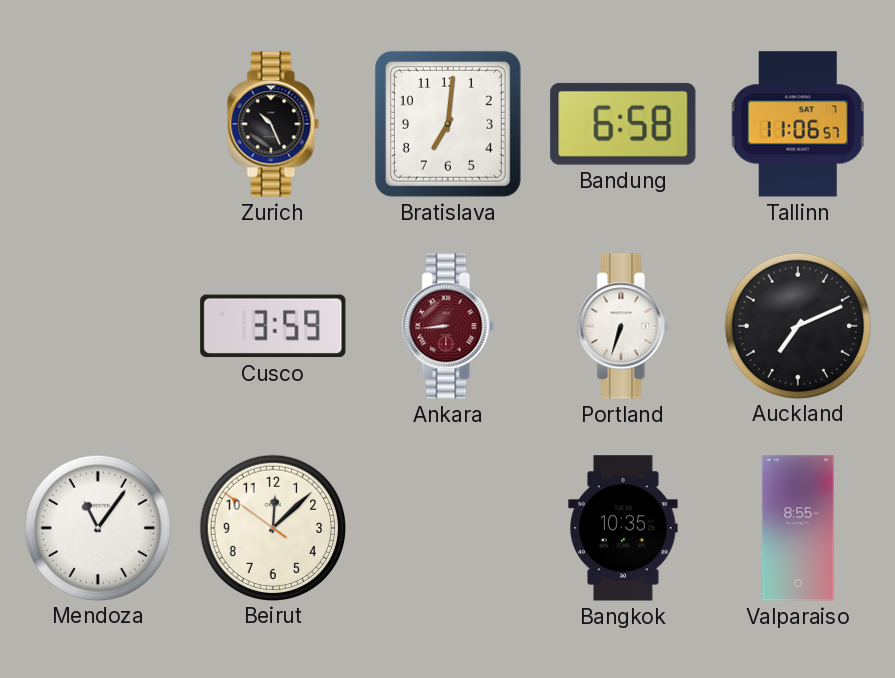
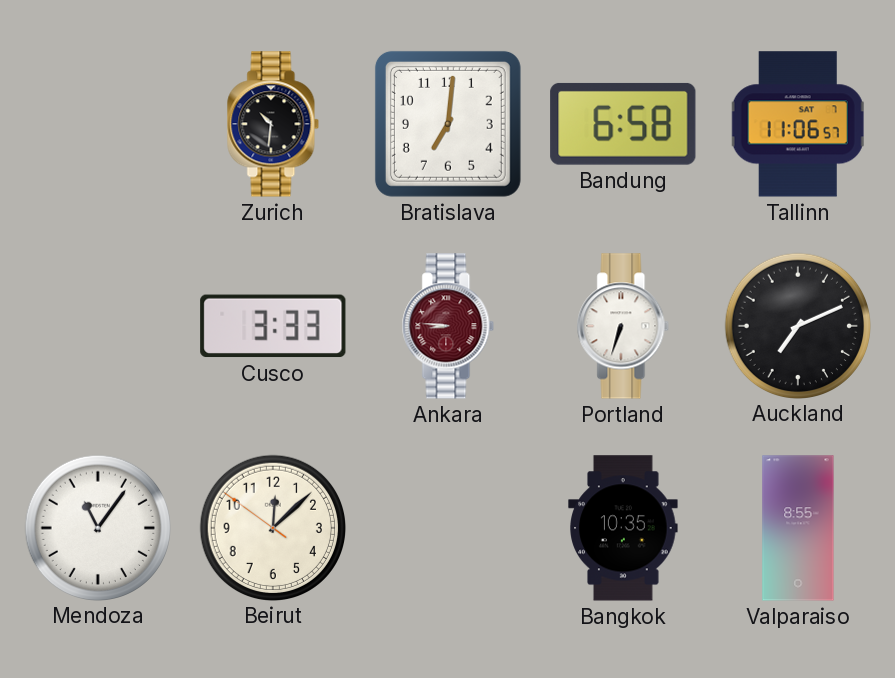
Zurich: 10:26 -> 10:31 (273, 124)
Cusco: 3:59 -> 3:33 (273, 326)
Ankara: 8:44 -> 8:46 (448, 326)
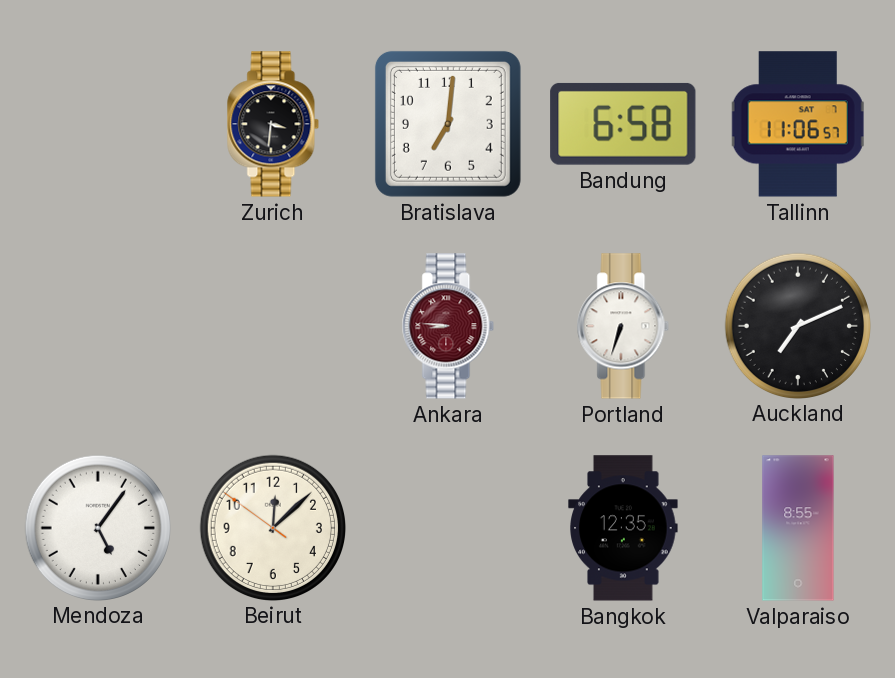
Zurich: 10:31 -> 3:31 (273, 124)
Cusco: 3:33 -> none (273, 326)
Mendoza: 11:06 -> 5:06 (97, 527)
Bangkok: 10:35 -> 12:35 (623, 528)
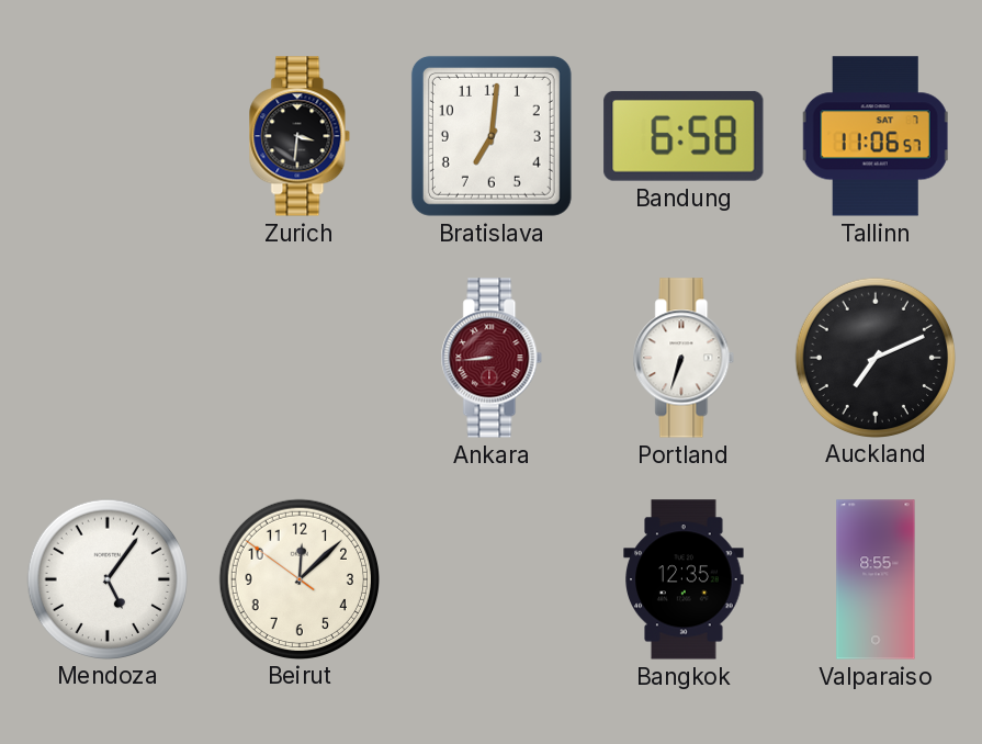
Ankara: 8:46 -> 8:44 (492, 358)
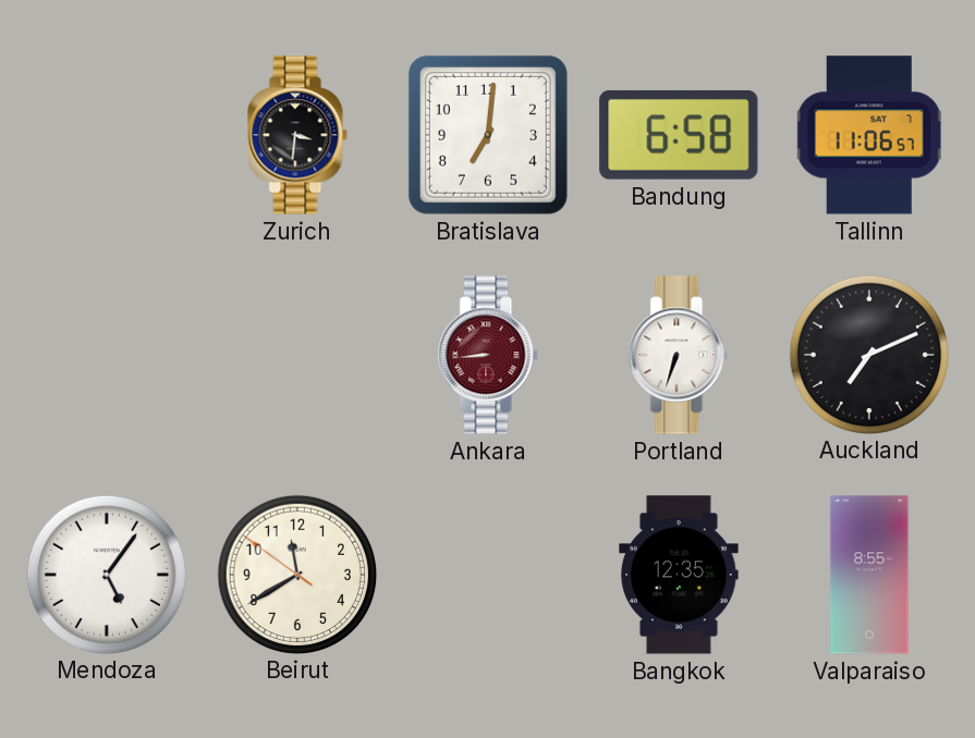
Beirut: 12:07 -> 11:39 (296, 574)
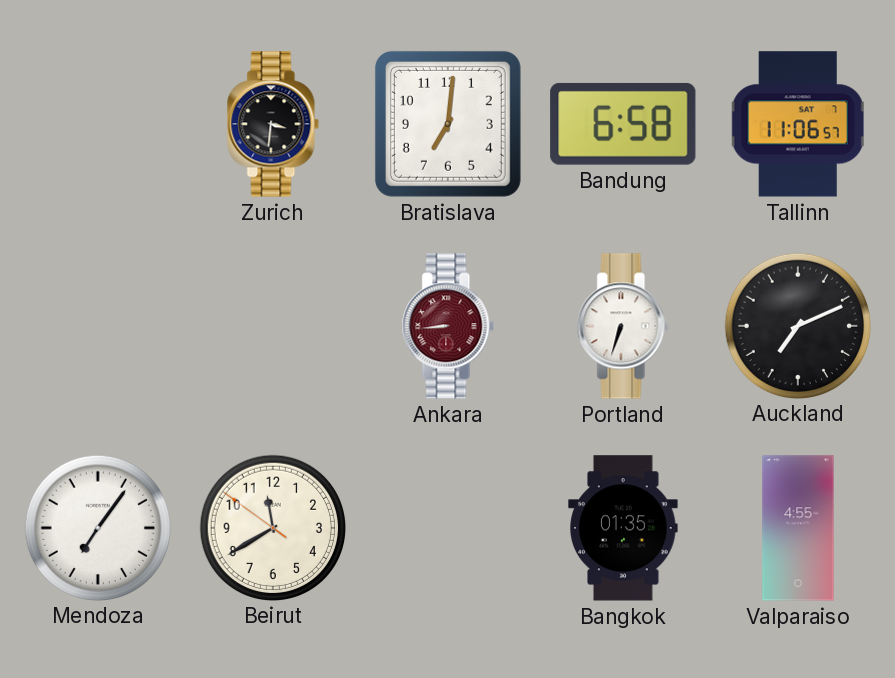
Mendoza: 5:06 -> 7:06 (97, 527)
Bangkok: 12:35 -> 01:35 (623, 528)
Valparaiso: 8:55 -> 4:55 (798, 528)
